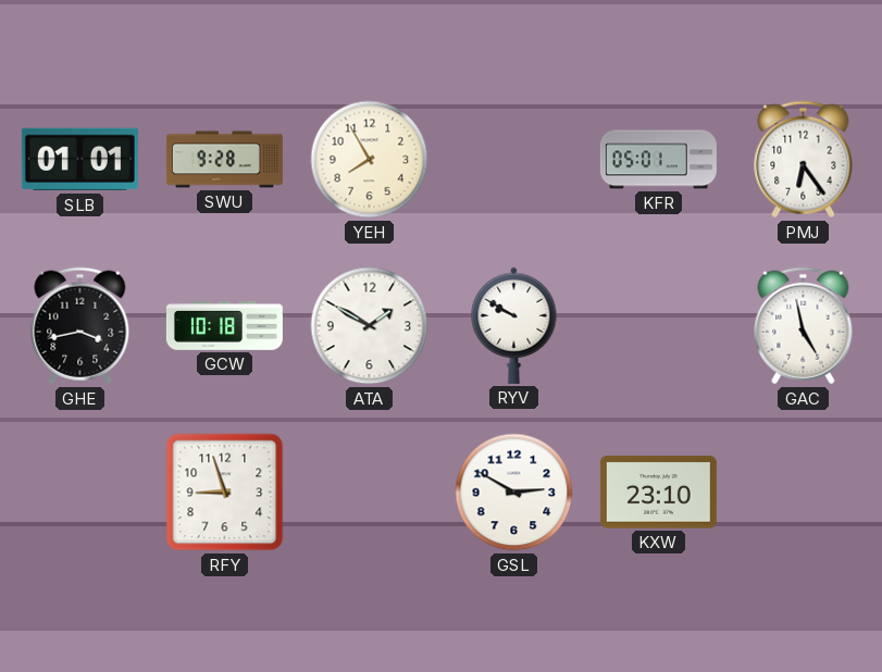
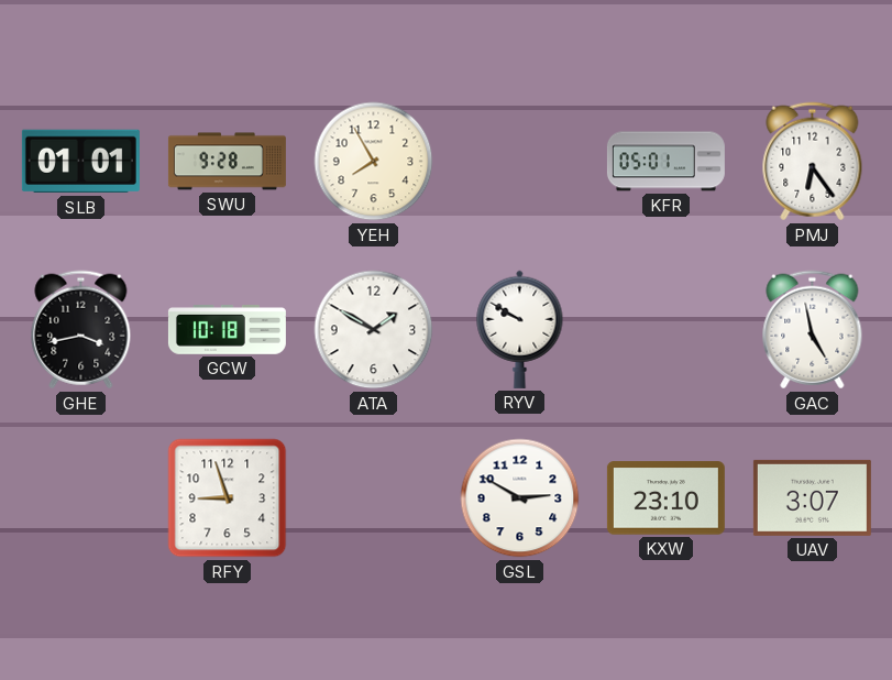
UAV: none -> 3:07 (812, 497)
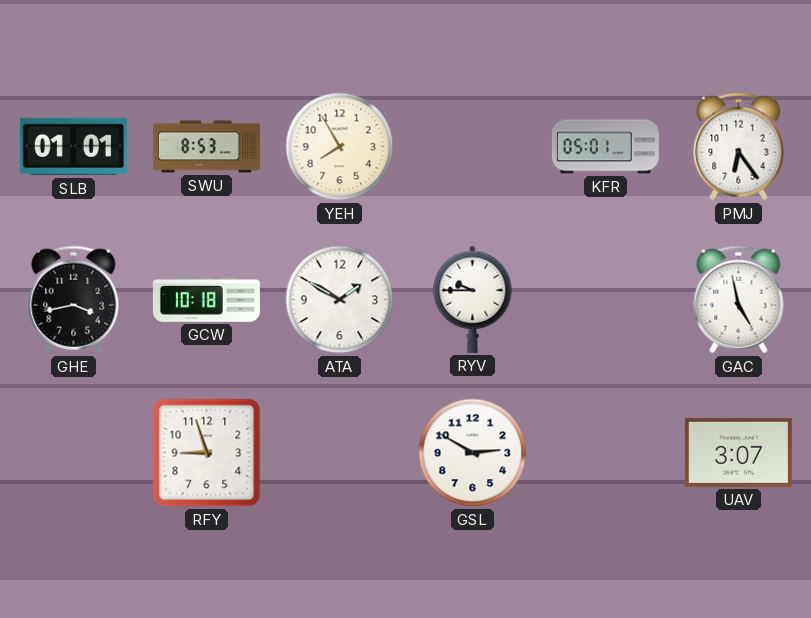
SWU: 9:28 -> 8:53 (206, 147)
RYV: 9:50 -> 9:45 (473, 299)
KXW: 23:10 -> none (665, 498)
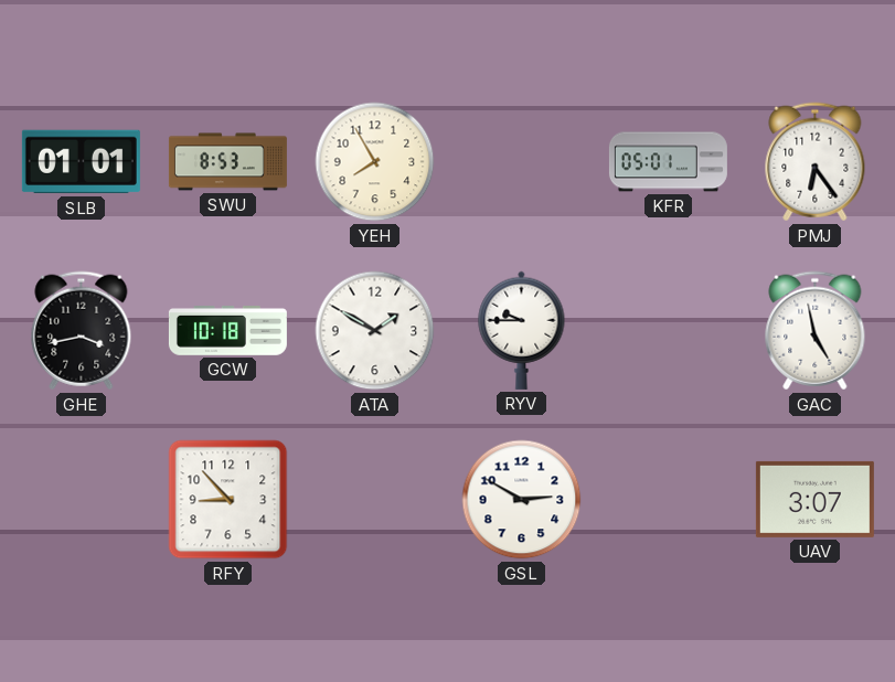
RFY: 8:57 -> 8:53 (228, 500)
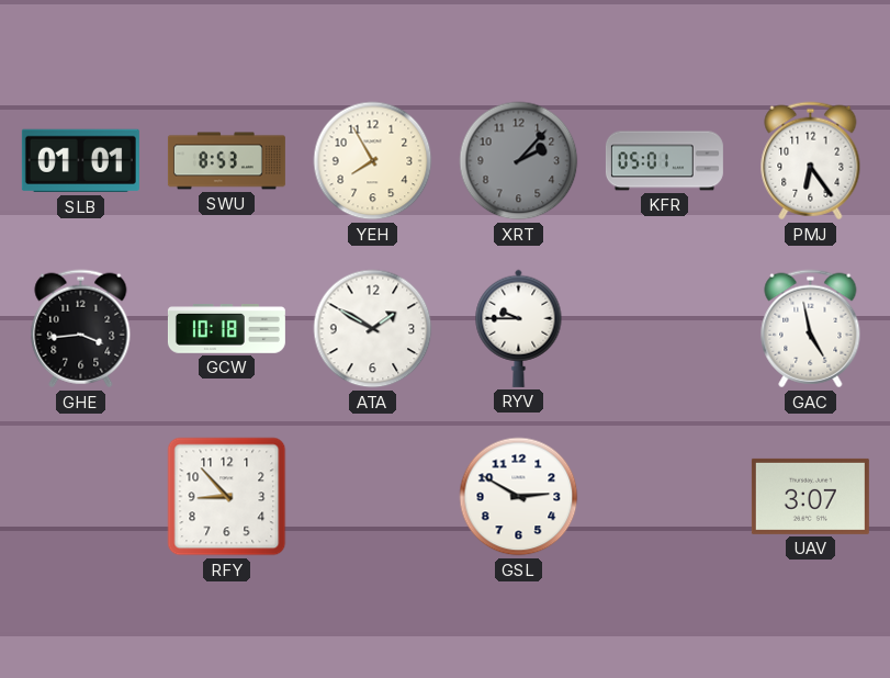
XRT: none -> 2:07 (519, 161)
GHE: 3:43 -> 3:44 (81, 329)
